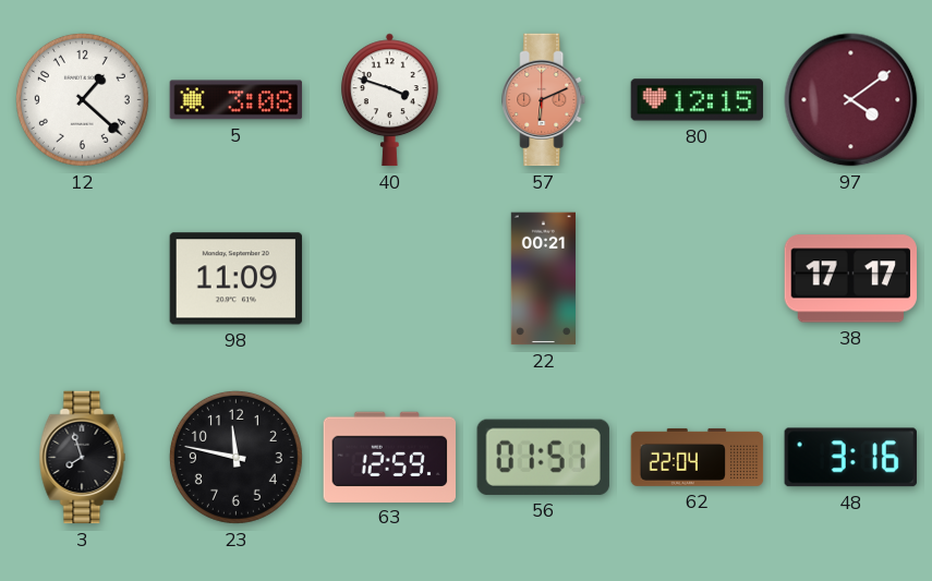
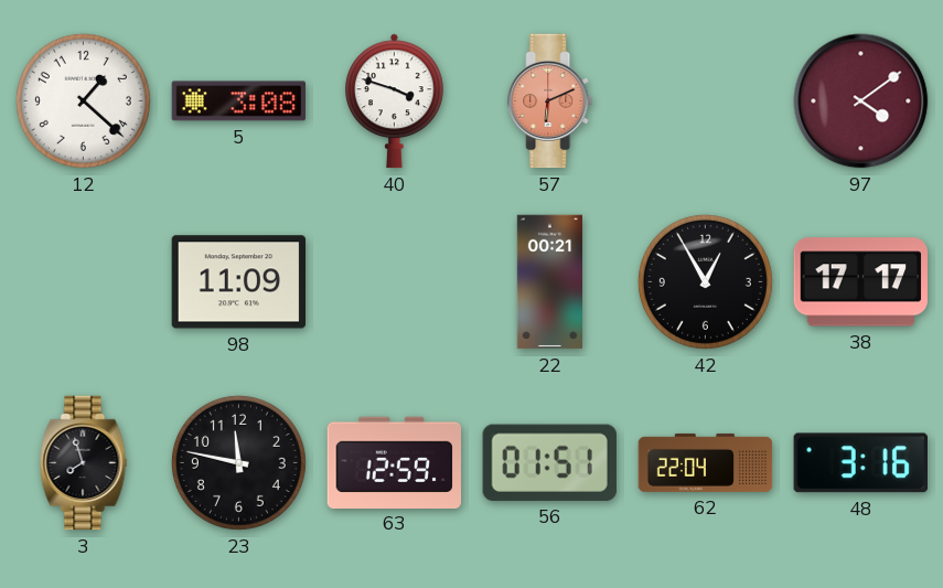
80: 12:15 -> none (698, 100)
42: none -> 12:55 (705, 281)
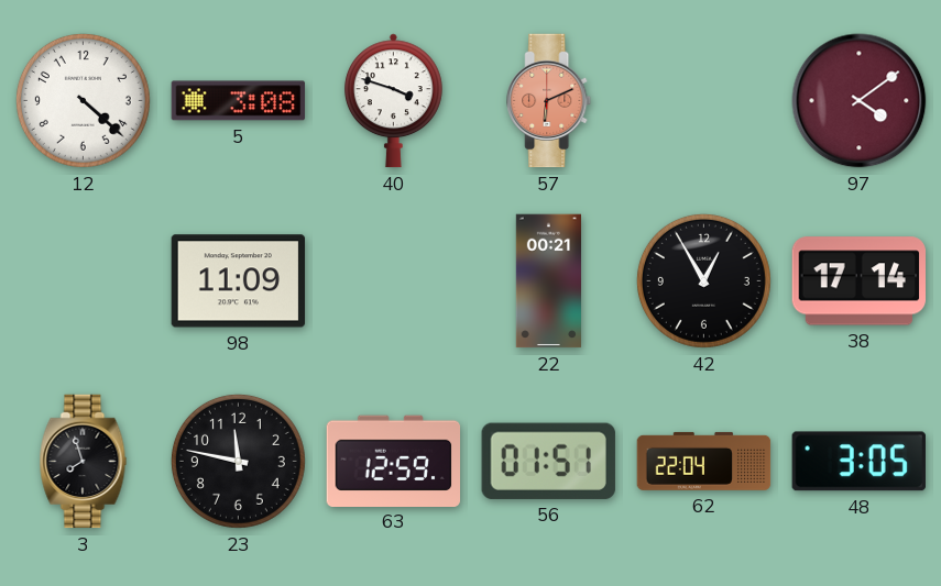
12: 1:22 -> 4:22 (83, 100)
38: 17:17 -> 17:14 (860, 281)
48: 3:16 -> 3:05 (858, 462)
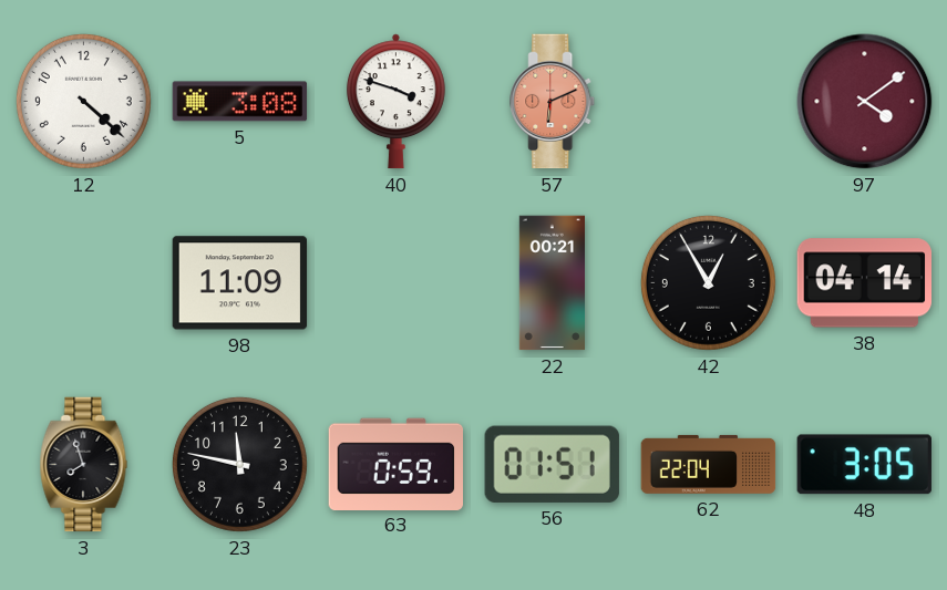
38: 17:14 -> 04:14 (865, 283)
63: 12:59 -> 0:59 (397, 464)
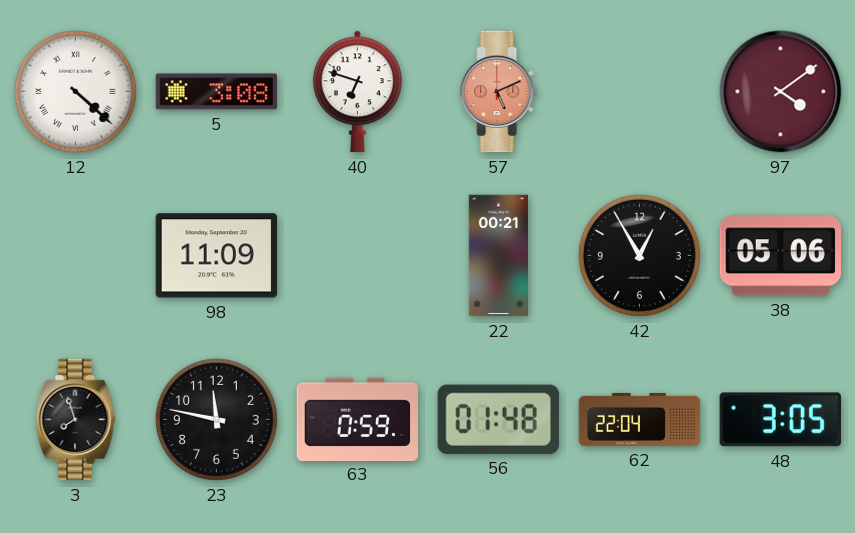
12 numerals: Arabic -> Roman (75, 91)
40: 3:48 -> 6:48 (357, 92)
57: 6:11 -> 5:11 (499, 92)
38: 04:14 -> 05:06 (781, 256)
56: 01:51 -> 01:48 (498, 419)
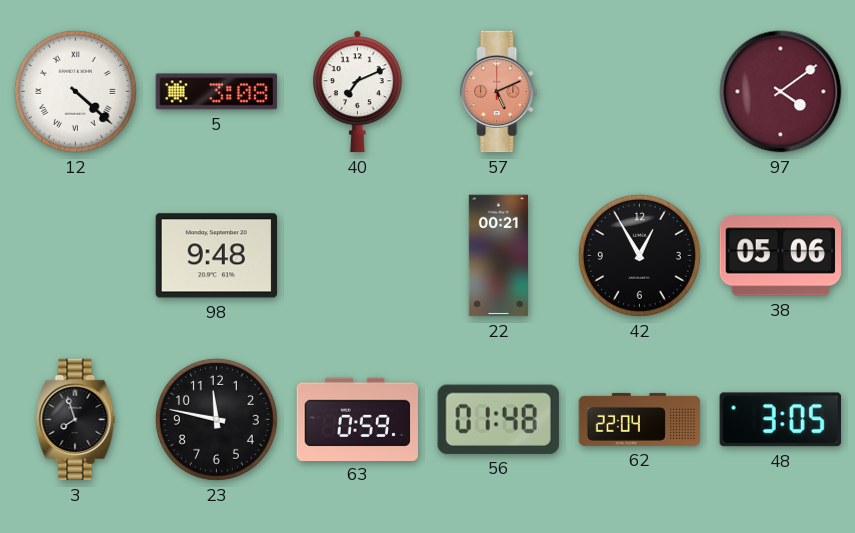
40: 6:48 -> 7:11 (357, 92)
98: 11:09 -> 9:48 (217, 256)
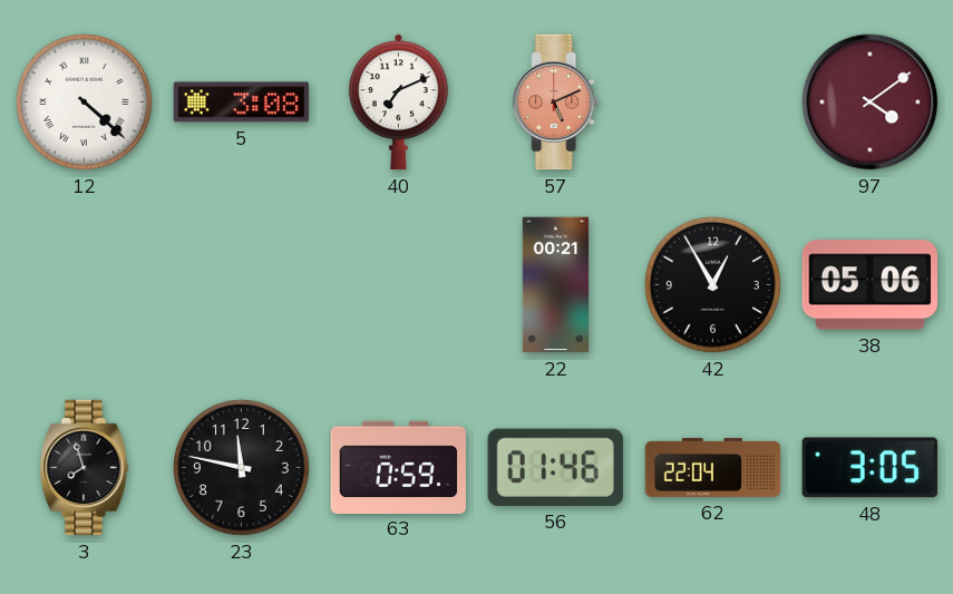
98: 9:48 -> none (217, 256)
56: 01:48 -> 01:46 (555, 467)
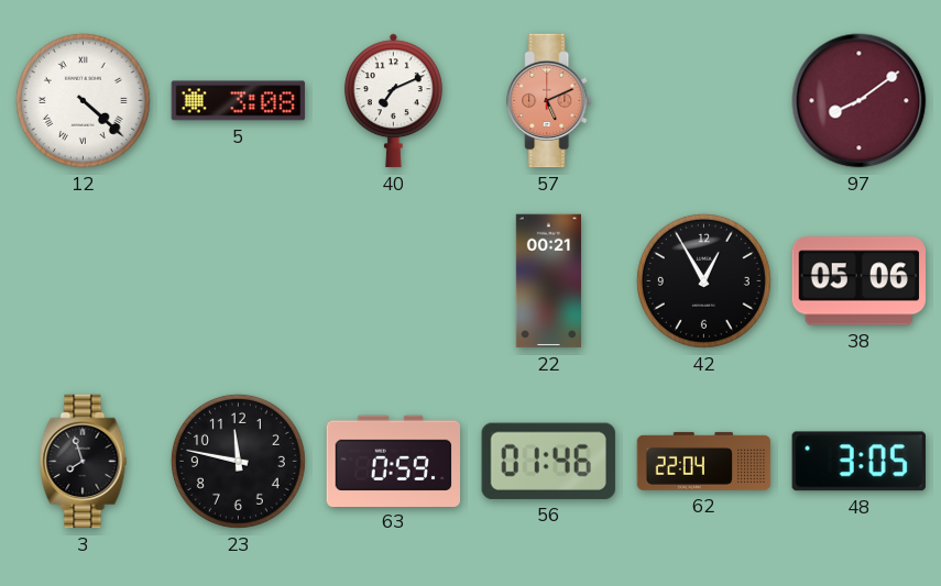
97: 4:09 -> 8:09 (860, 101)
